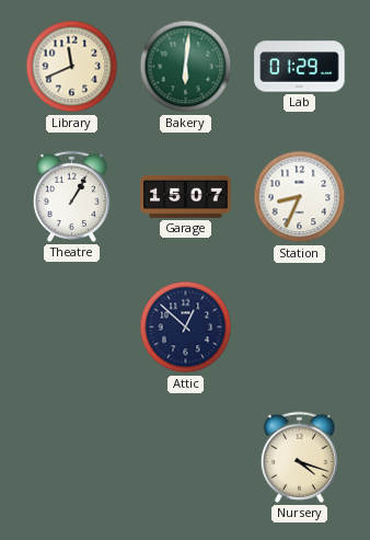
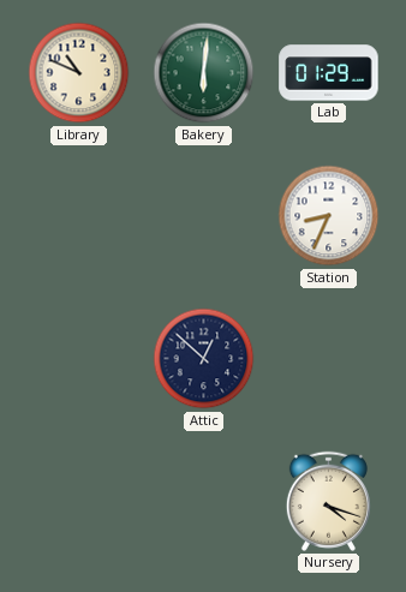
Library: 11:41 -> 10:49 (79, 73)
Theatre: 1:05 -> none (71, 196)
Garage: 15:07 -> none (186, 196)
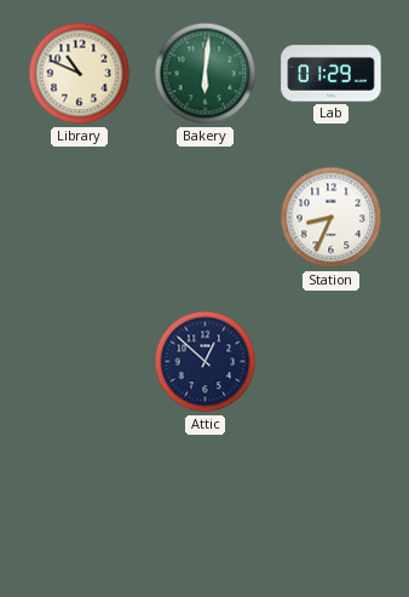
Nursery: 4:18 -> none (328, 501)
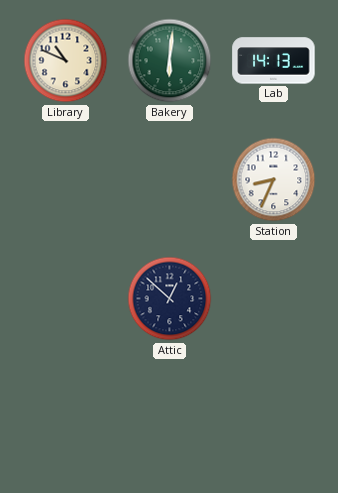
Lab: 01:29 -> 14:13 (274, 61)
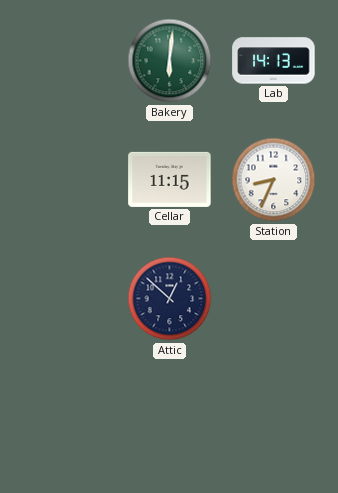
Library: 10:49 -> none (66, 61)
Cellar: none -> 11:15 (170, 179)
